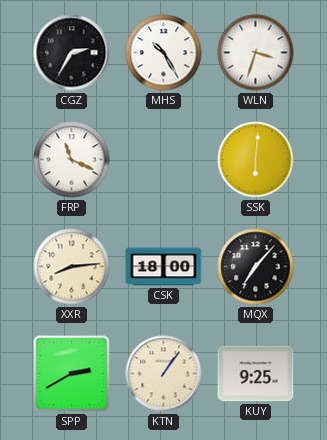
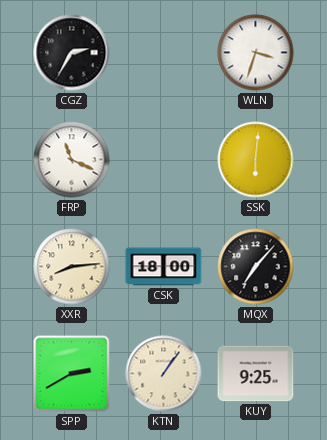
MHS: 10:25 -> none (164, 53)
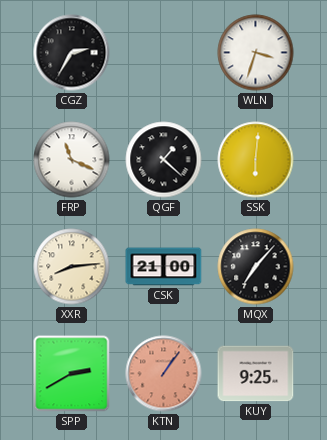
QGF: none -> 1:22 (164, 160)
CSK: 18:00 -> 21:00 (164, 267)
KTN dial: cream -> salmon (164, 374)
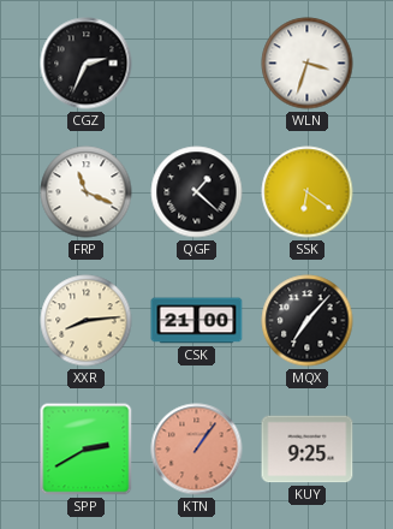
CGZ: 2:35 -> 2:34 (87, 64)
SSK: 6:01 -> 6:21 (308, 192)
